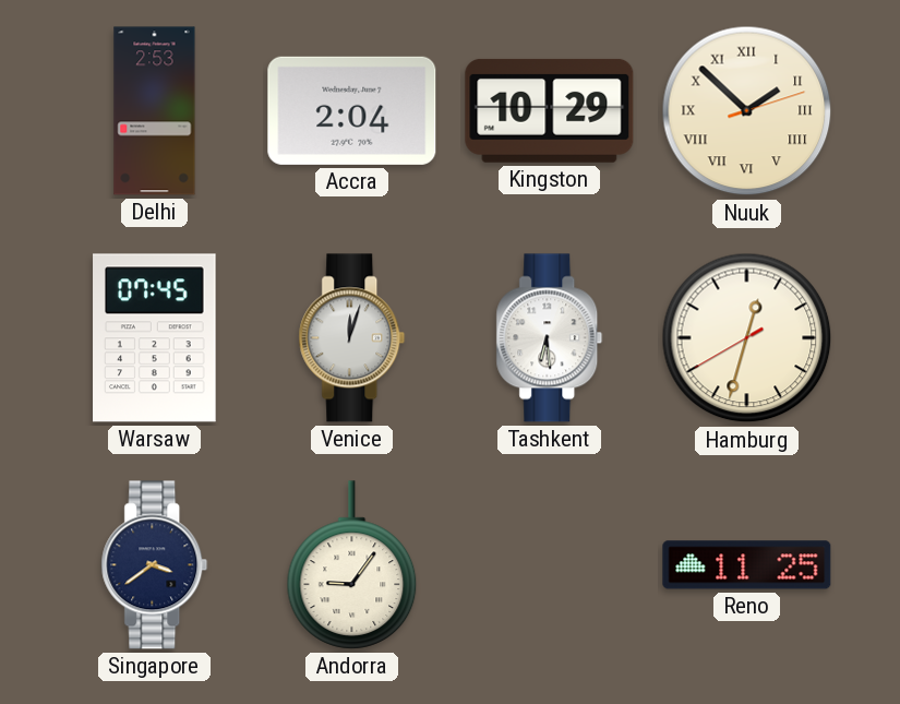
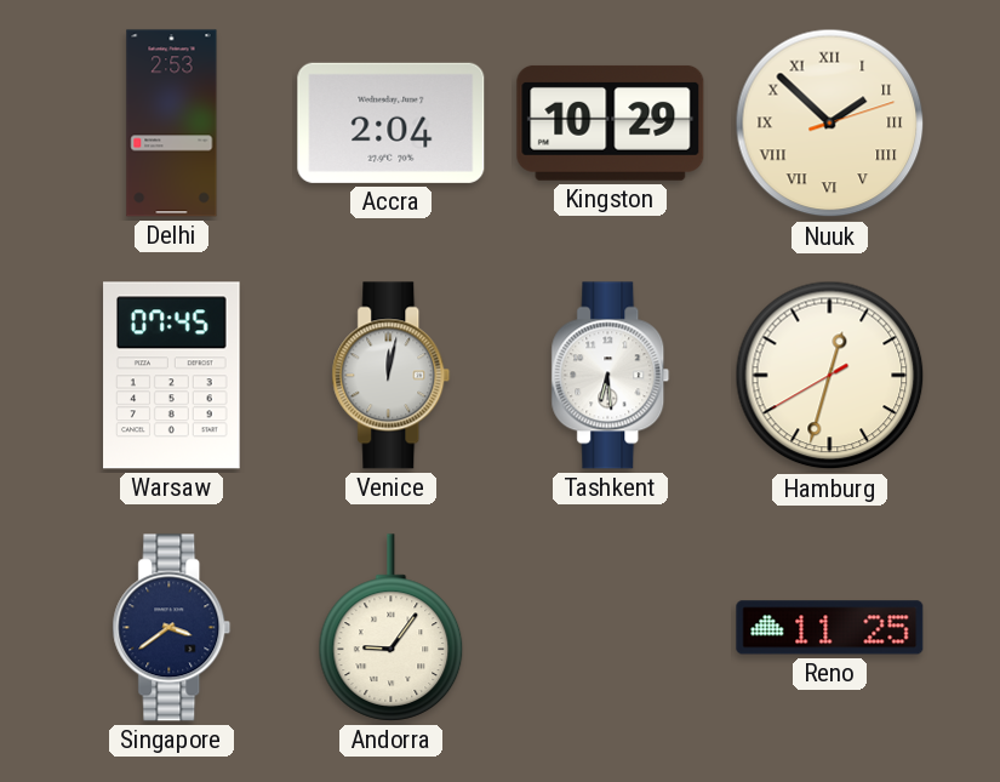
Venice: 12:03 -> 12:02 (392, 376)
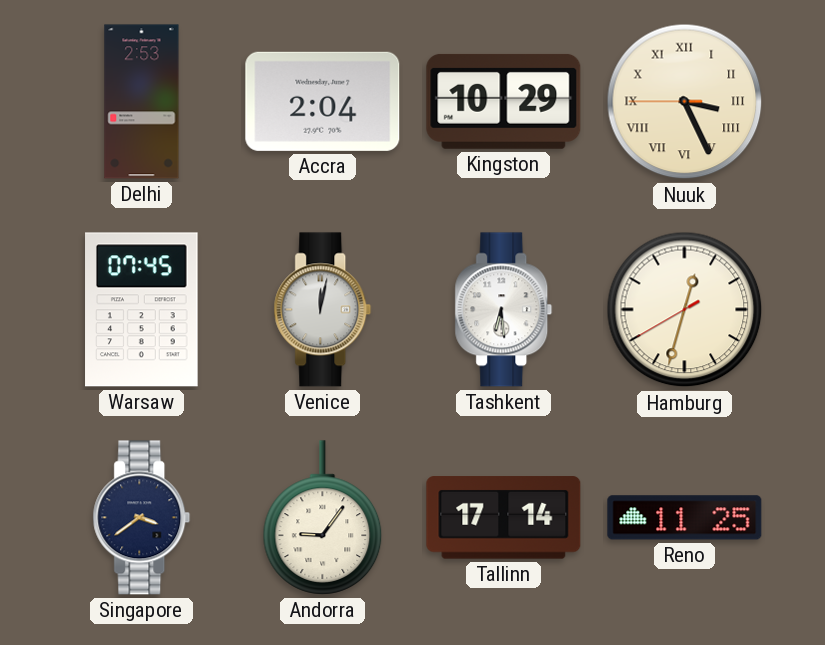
Nuuk: 1:52 -> 3:25 (685, 102)
Tallinn: none -> 17:14 (504, 518)
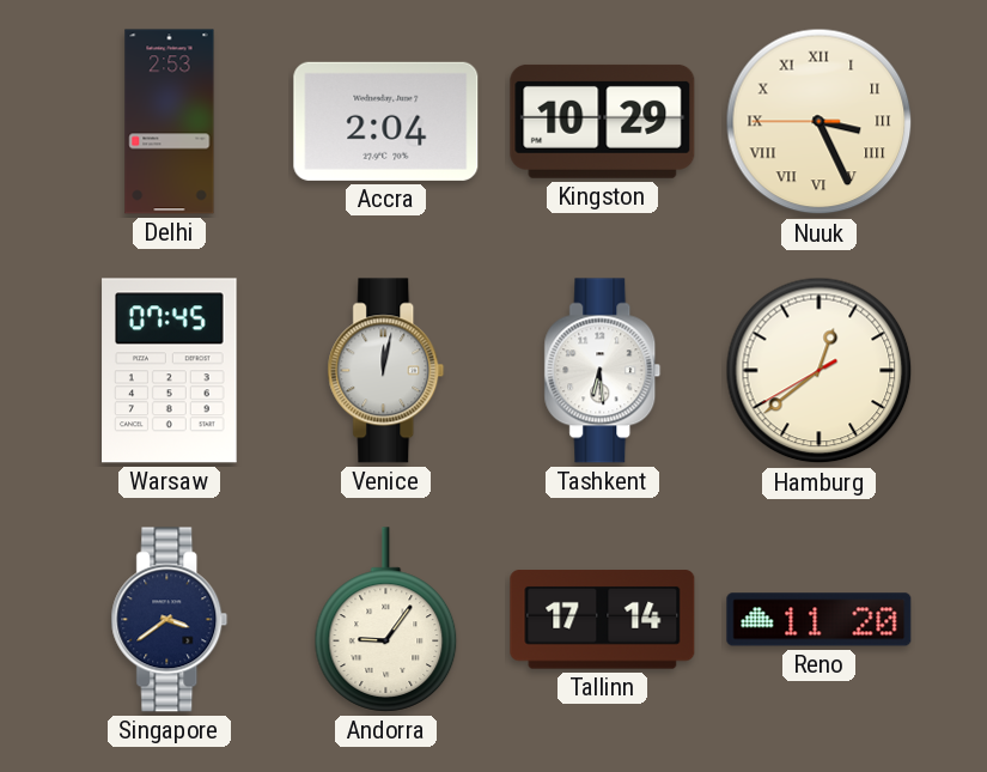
Hamburg: 12:32 -> 12:38 (820, 371)
Reno: 11:25 -> 11:20 (820, 620)
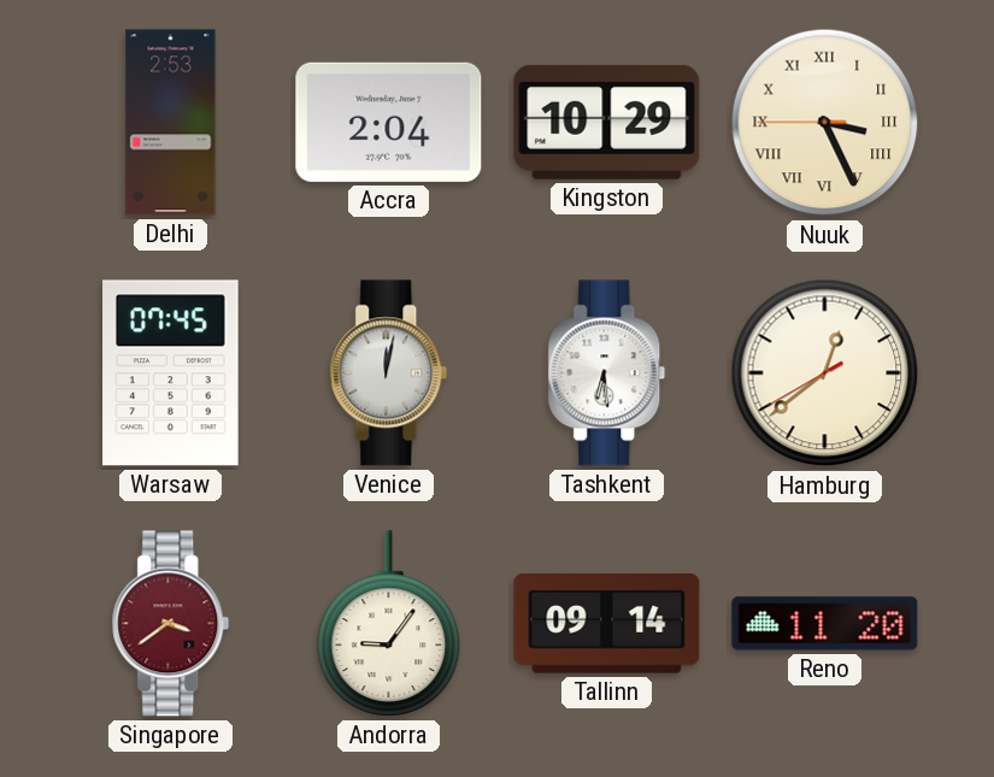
Singapore dial: navy -> burgundy (171, 624)
Tallinn: 17:14 -> 09:14 (607, 624)
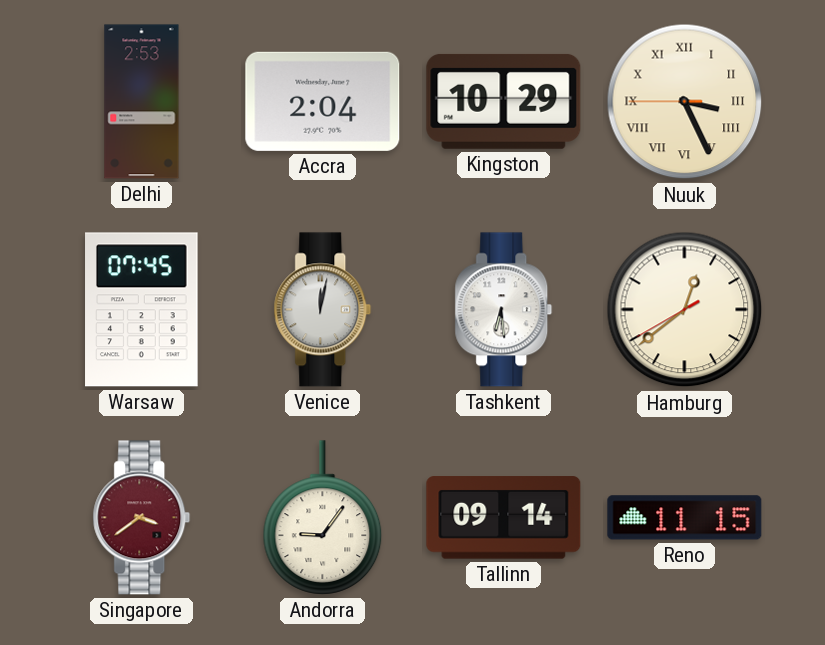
Reno: 11:20 -> 11:15 (685, 518)
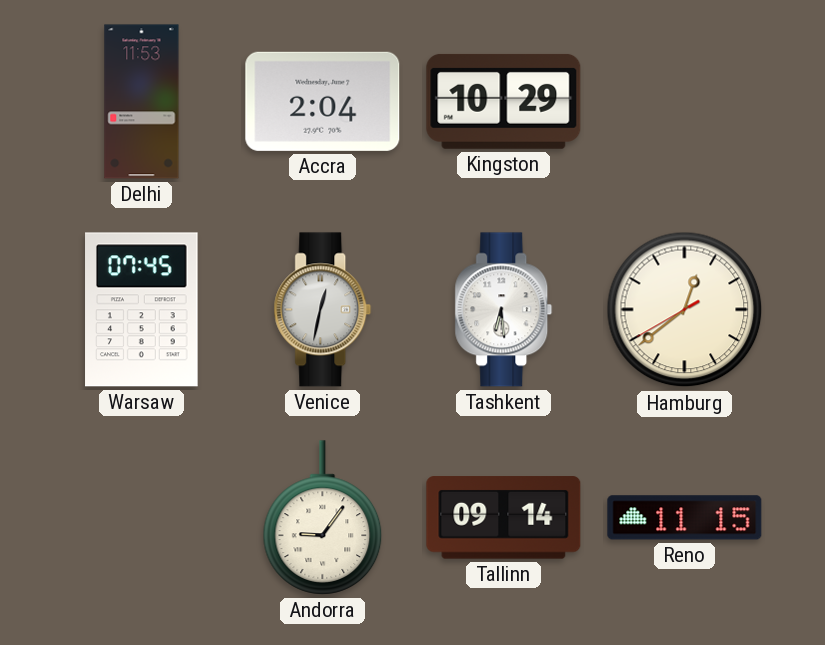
Delhi: 2:53 -> 11:53 (142, 102)
Nuuk: 3:25 -> none (685, 102)
Venice: 12:02 -> 12:32 (323, 310)
Singapore: 3:39 -> none (142, 518)
